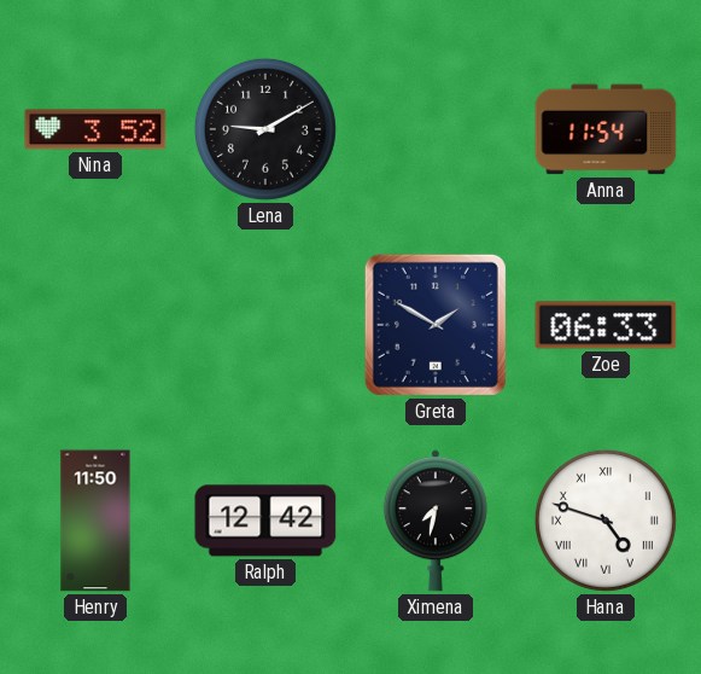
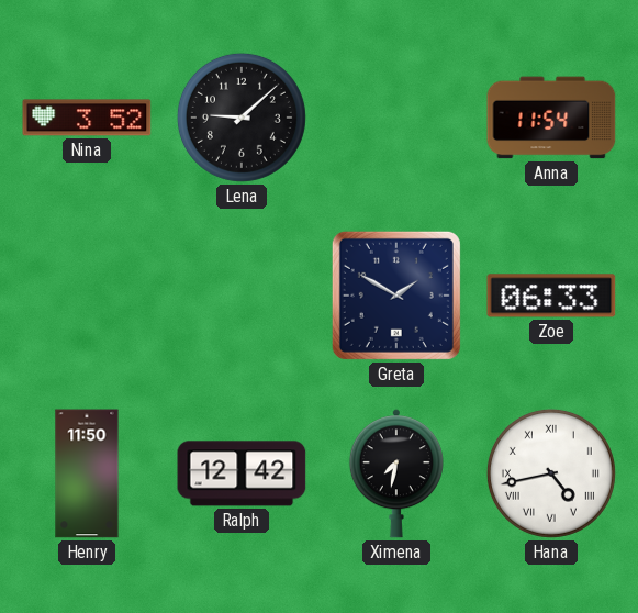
Lena: 9:10 -> 9:08 (242, 118)
Hana: 4:48 -> 4:43 (551, 473)
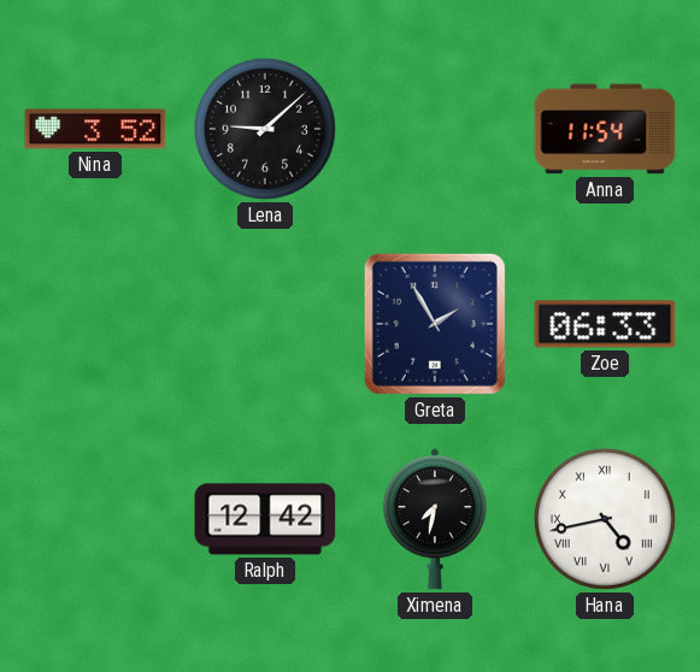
Greta: 1:50 -> 1:55 (435, 324)
Henry: 11:50 -> none (87, 473)
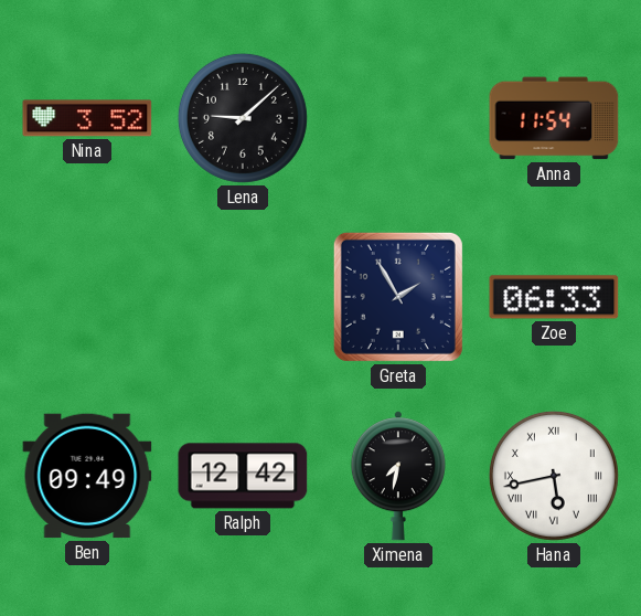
Ben: none -> 09:49 (87, 476)
Hana: 4:43 -> 5:43 (554, 476)
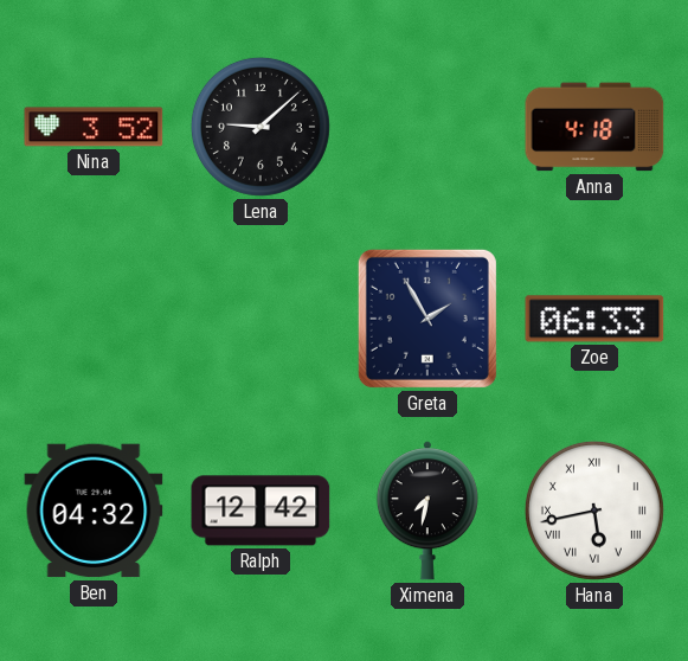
Anna: 11:54 -> 4:18 (594, 127)
Ben: 09:49 -> 04:32 (94, 511)
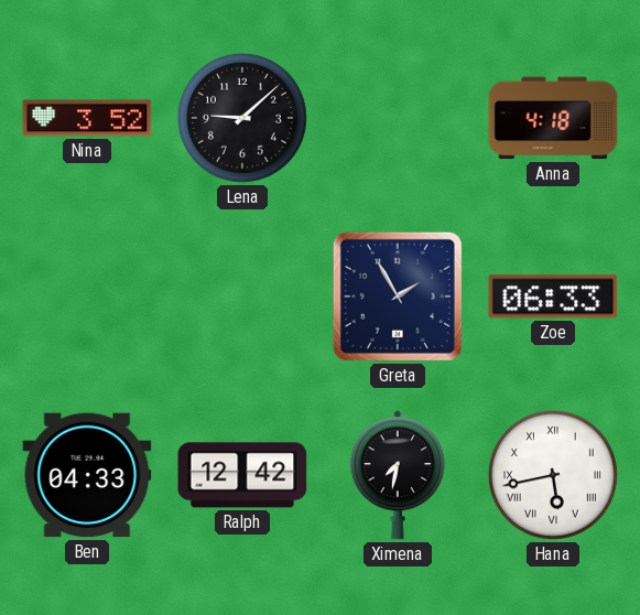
Ben: 04:32 -> 04:33 (87, 475)
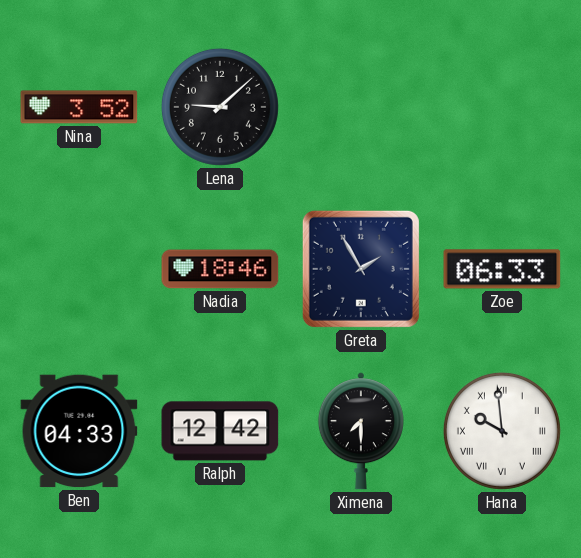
Anna: 4:18 -> none (553, 118)
Nadia: none -> 18:46 (220, 269)
Ximena: 7:32 -> 7:30 (361, 431)
Hana: 5:43 -> 9:59 (502, 431)
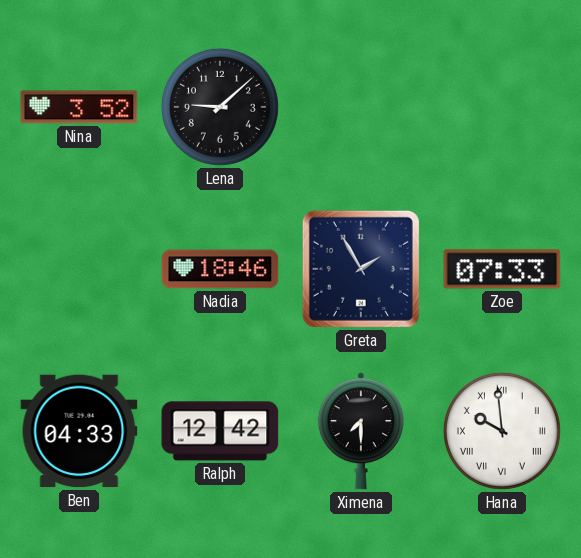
Zoe: 06:33 -> 07:33 (502, 269)
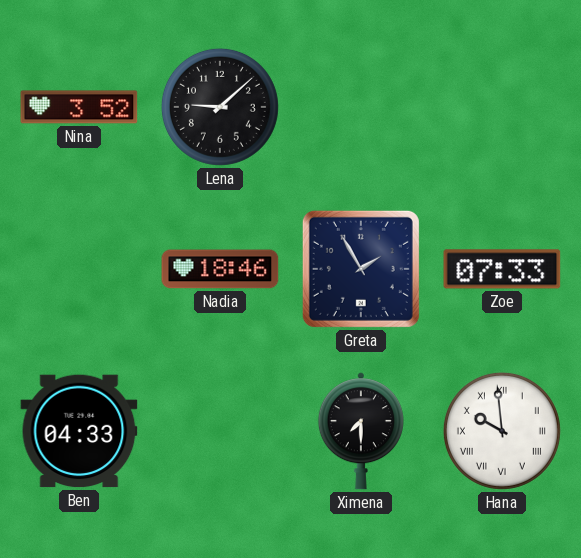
Ralph: 12:42 -> none (220, 431)
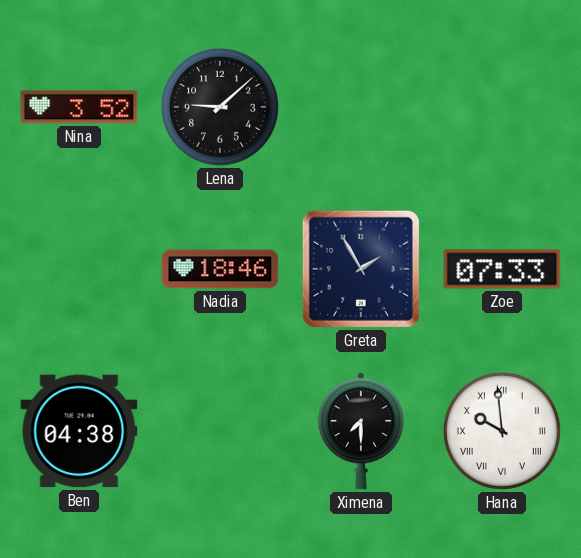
Ben: 04:33 -> 04:38 (79, 431)
